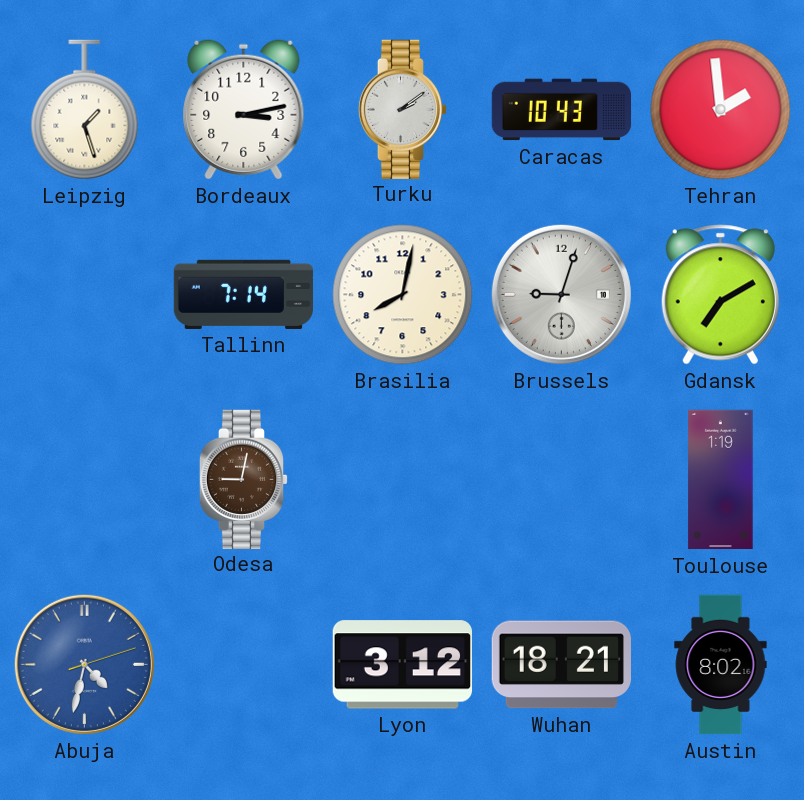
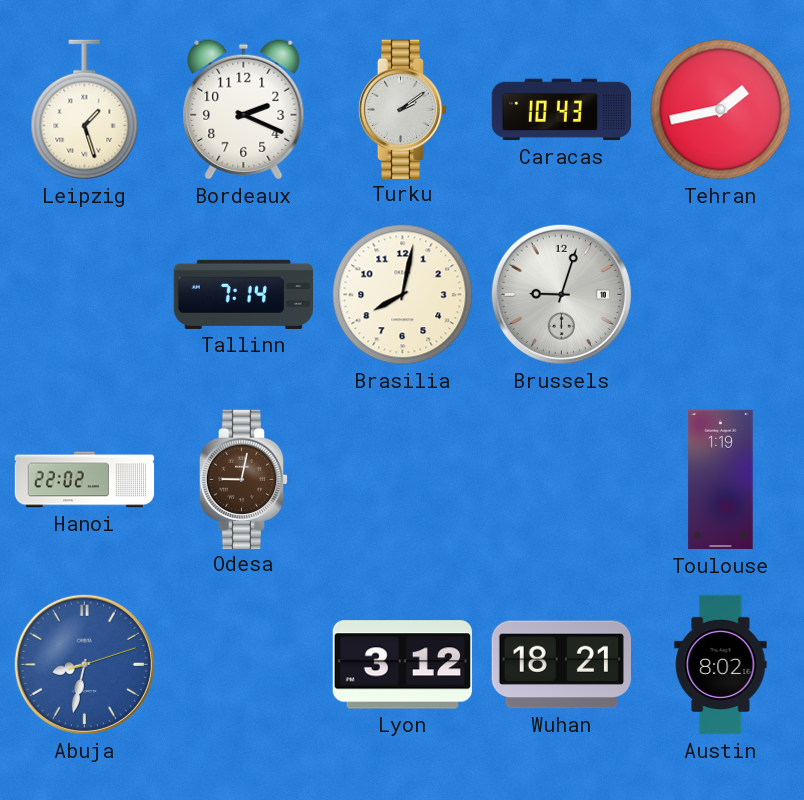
Bordeaux: 3:13 -> 2:19 (244, 110)
Tehran: 1:59 -> 1:43 (721, 110)
Gdansk: 7:10 -> none (720, 295)
Hanoi: none -> 22:02 (85, 480)
Abuja: 4:32 -> 8:32 (84, 664)
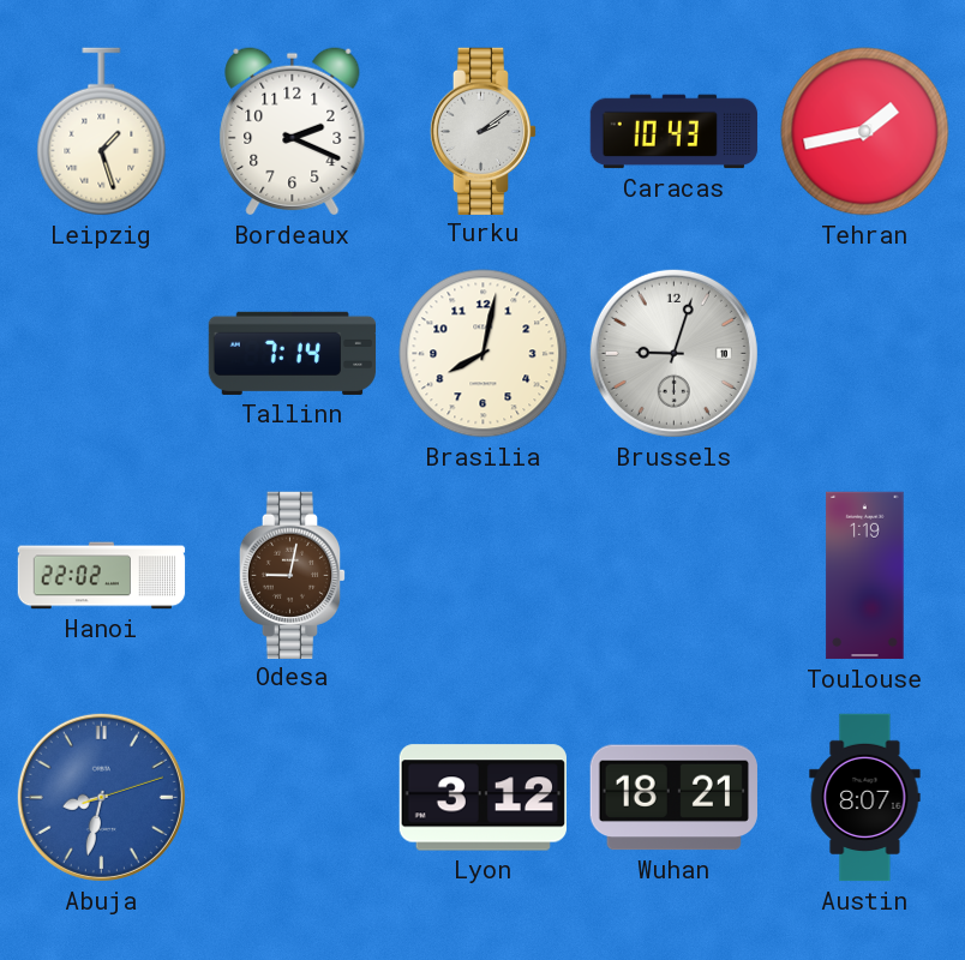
Austin: 8:02 -> 8:07 (865, 798)
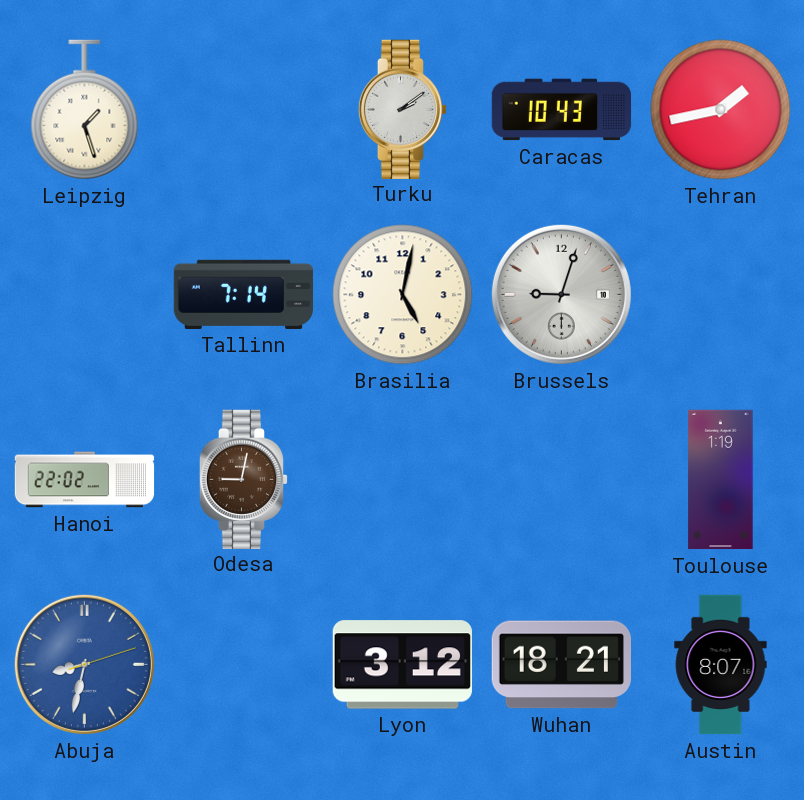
Bordeaux: 2:19 -> none (293, 132)
Brasilia: 8:02 -> 5:02 (403, 295)
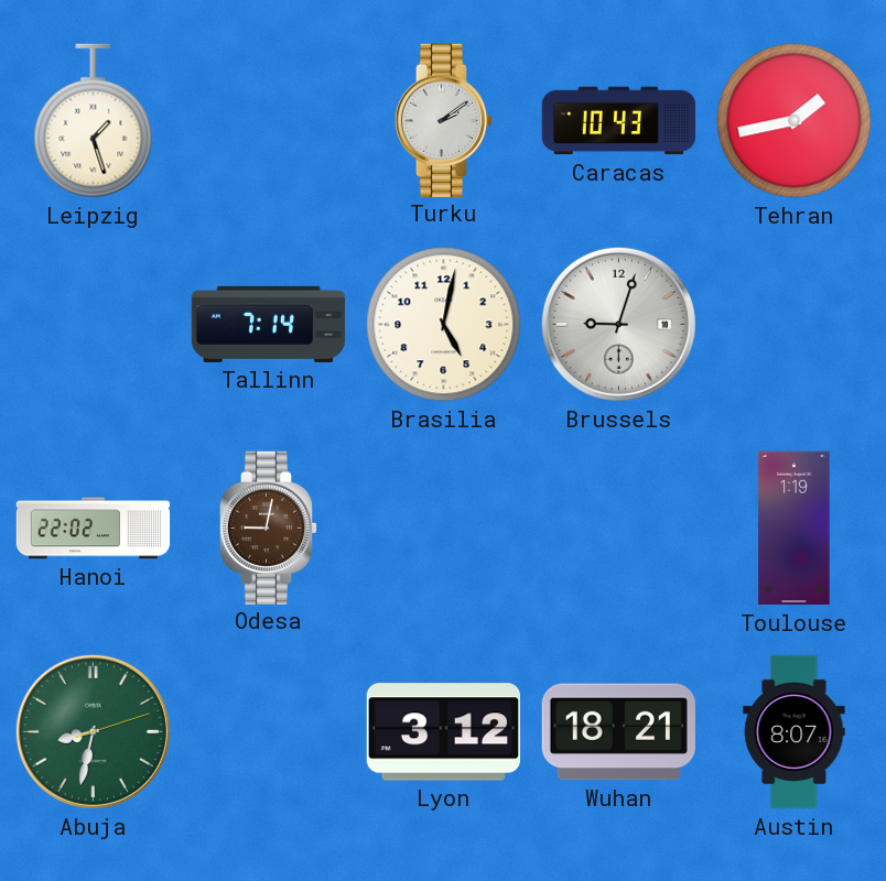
Abuja dial: blue -> green (93, 731)
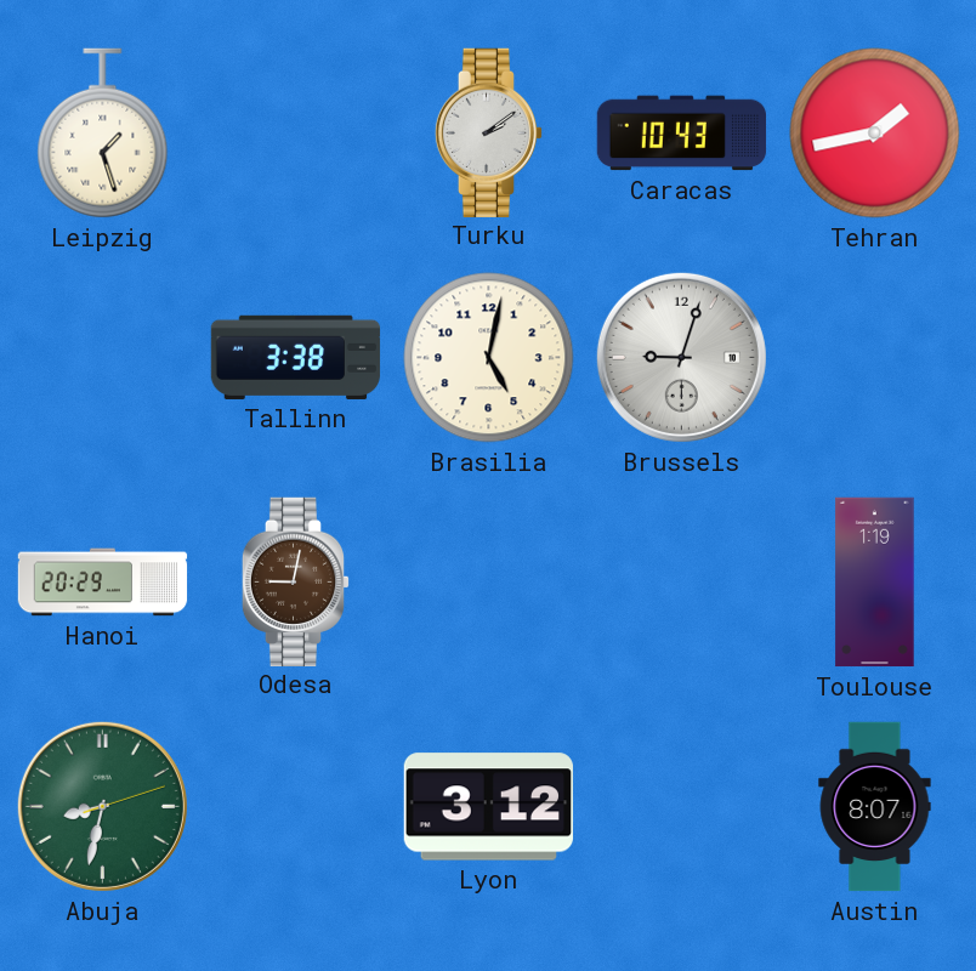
Tallinn: 7:14 -> 3:38 (296, 357)
Hanoi: 22:02 -> 20:29 (103, 583)
Wuhan: 18:21 -> none (618, 732)
